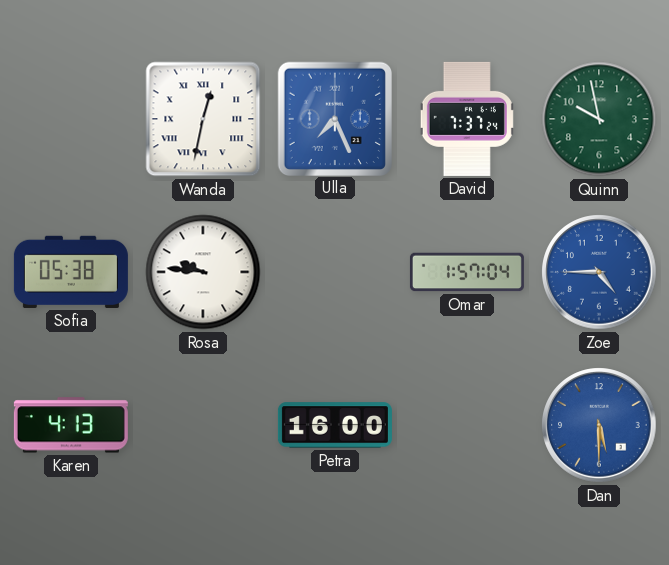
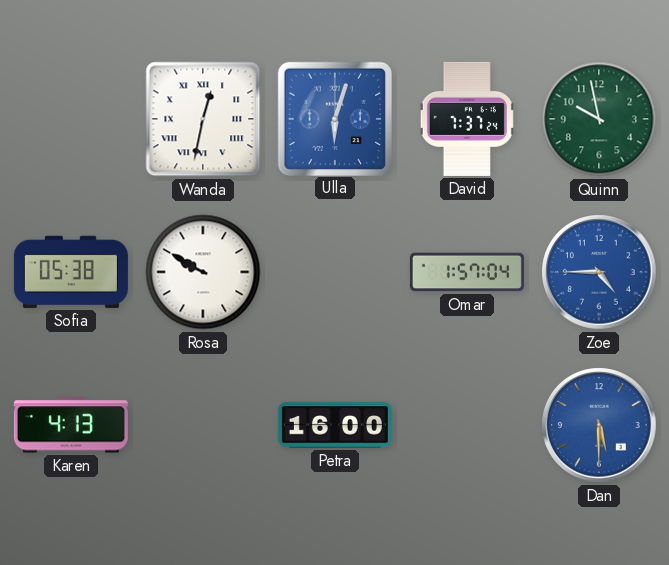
Ulla: 7:26 -> 6:03 (334, 118)
Rosa: 9:46 -> 9:50 (203, 272)
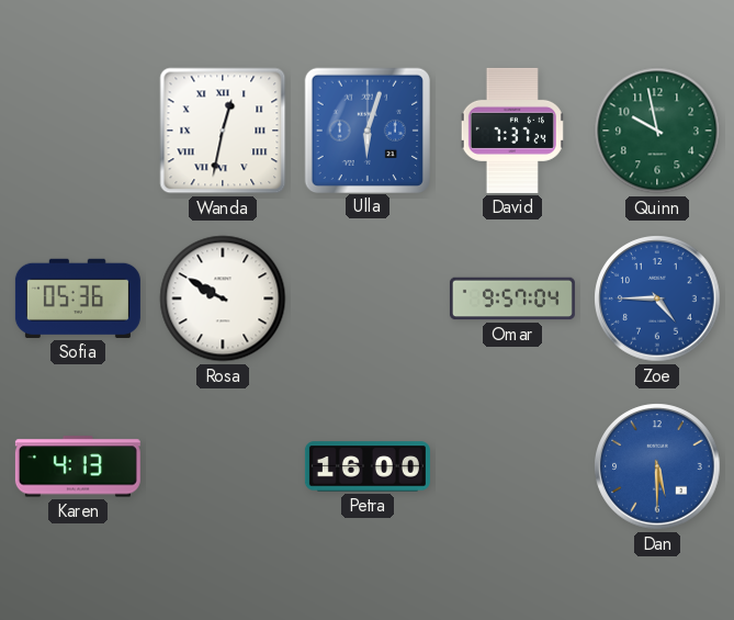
Sofia: 05:38 -> 05:36 (78, 298)
Omar: 1:57 -> 9:57 (512, 298)
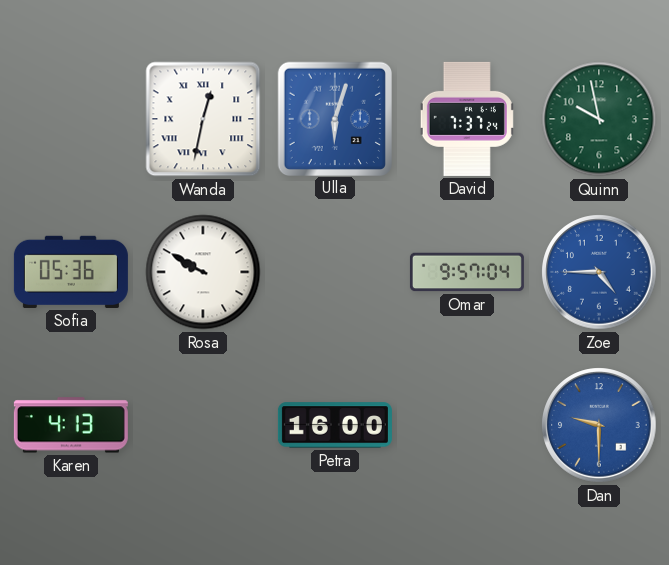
Dan: 5:30 -> 9:30 (599, 425)
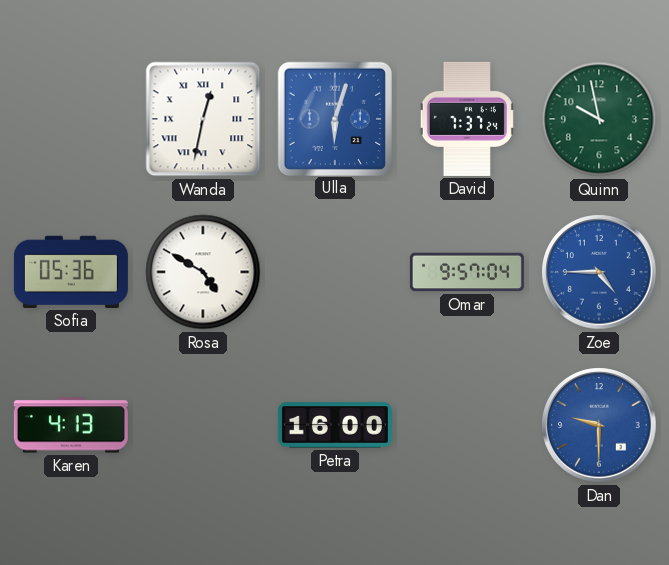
Rosa: 9:50 -> 4:50 (203, 272)
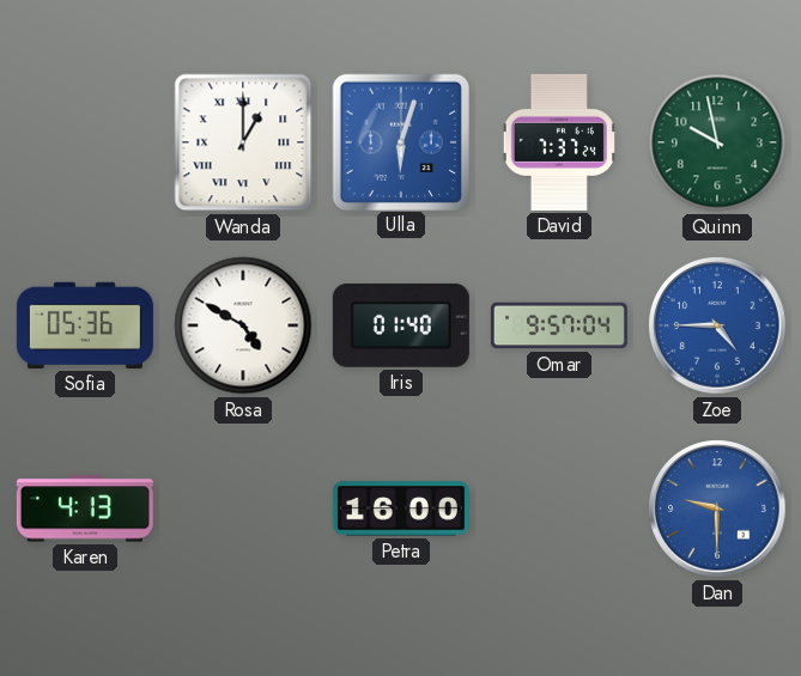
Wanda: 12:32 -> 1:00 (243, 142)
Iris: none -> 01:40 (401, 325)
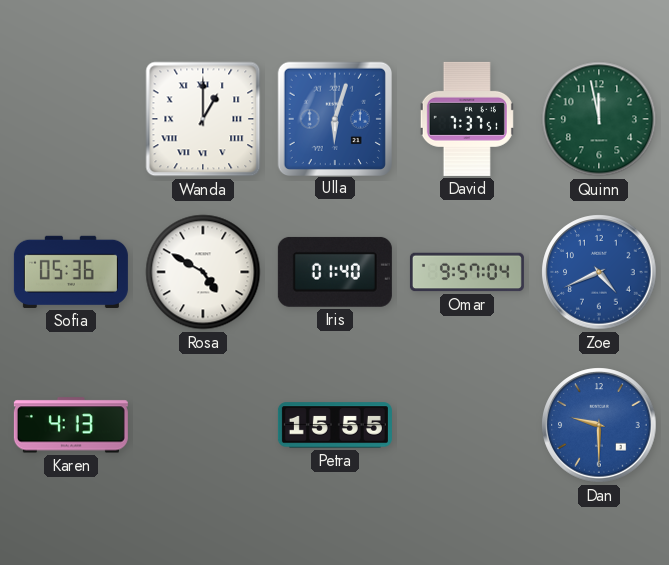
David: 7:37:24 -> 7:37:51 (467, 119)
Quinn: 9:58 -> 11:58 (599, 119)
Zoe: 4:45 -> 4:41 (599, 272)
Petra: 16:00 -> 15:55 (335, 425)
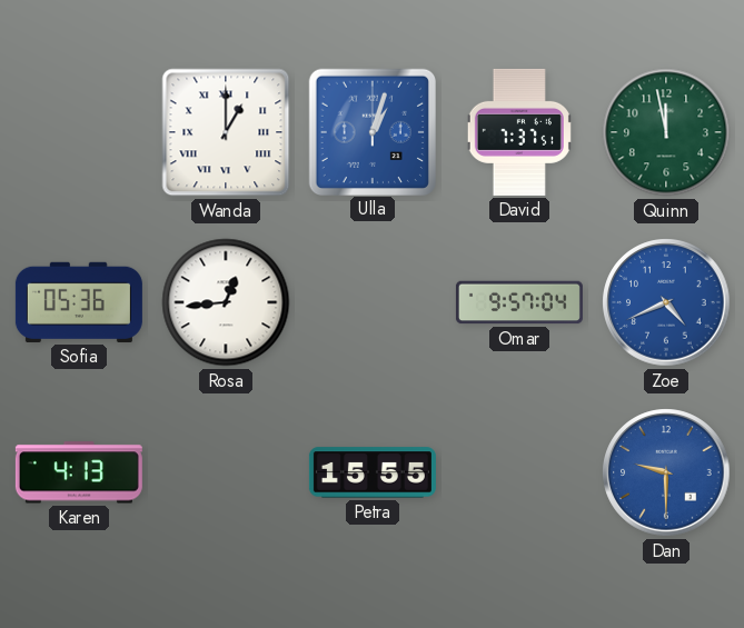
Ulla: 6:03 -> 1:03 (371, 131)
Rosa: 4:50 -> 12:44 (226, 302)
Iris: 01:40 -> none (335, 272)
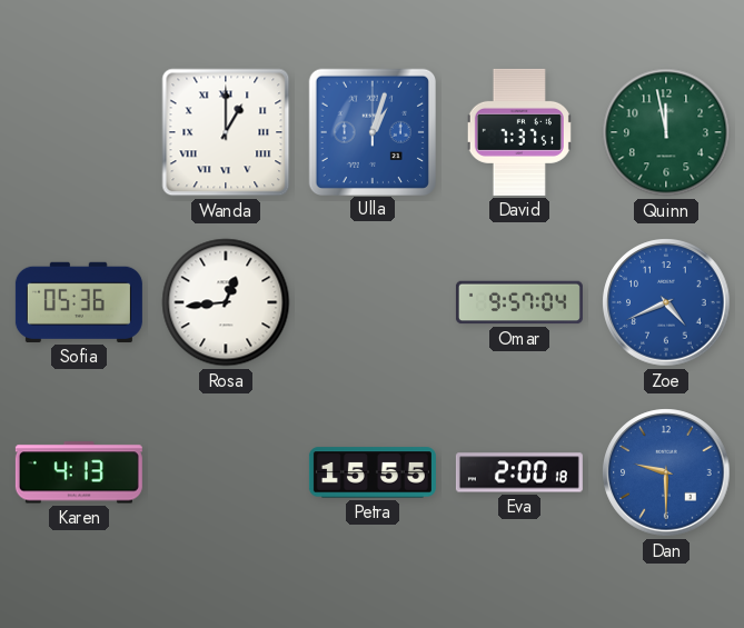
Eva: none -> 2:00 (519, 472)
